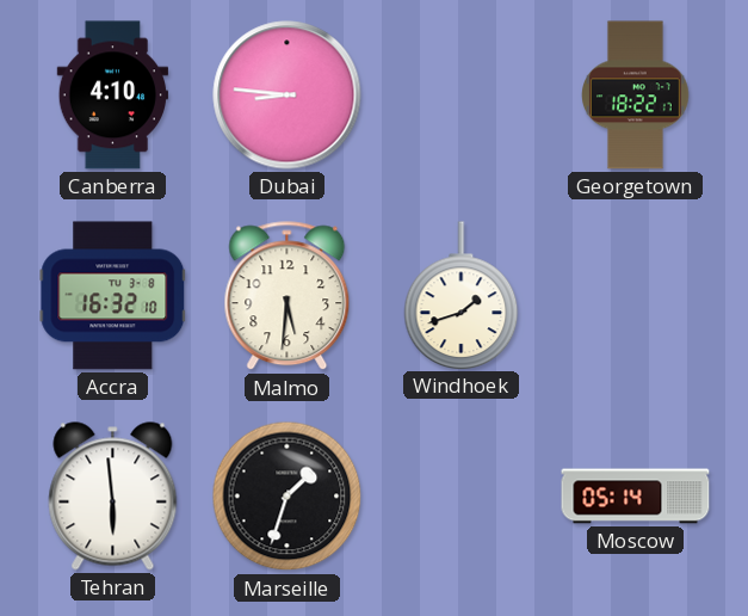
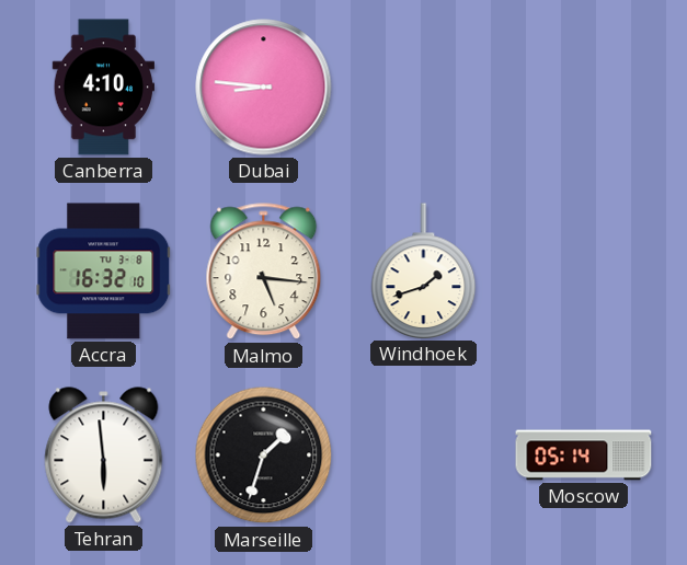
Georgetown: 18:22 -> none (636, 96)
Malmo: 5:31 -> 5:16 (264, 272)
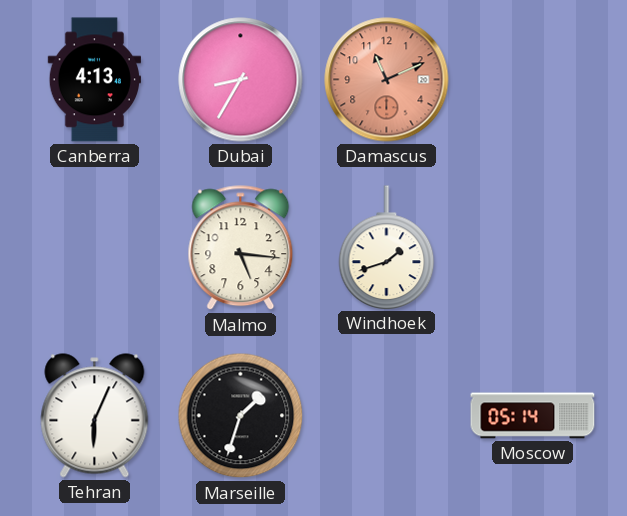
Canberra: 4:10 -> 4:13 (95, 80)
Dubai: 8:46 -> 8:35 (241, 80)
Damascus: none -> 11:11 (387, 80)
Accra: 16:32 -> none (104, 272)
Tehran: 5:59 -> 6:04 (95, 416)
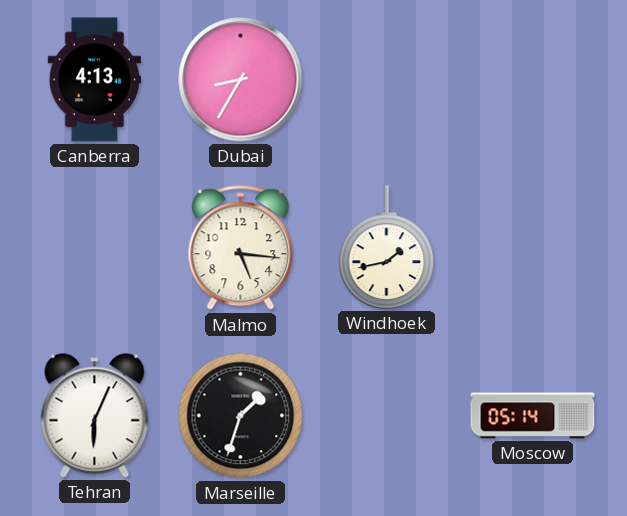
Damascus: 11:11 -> none (387, 80)
Windhoek: 1:42 -> 1:43 (387, 247)
